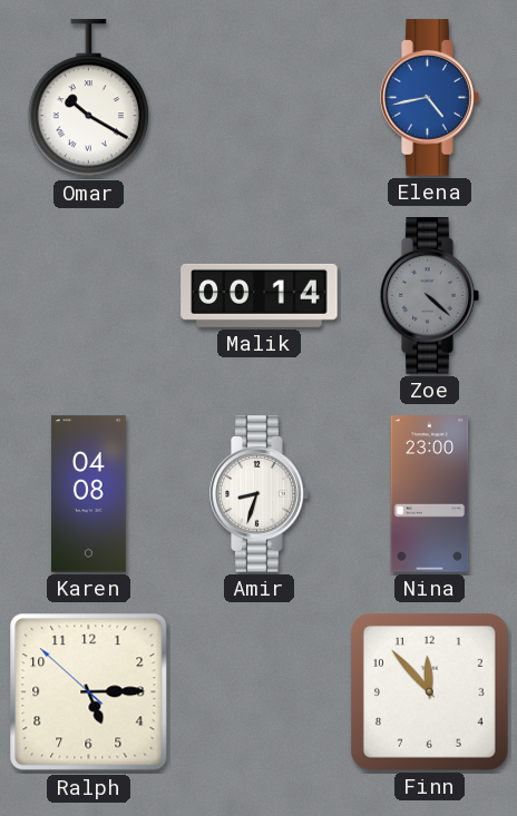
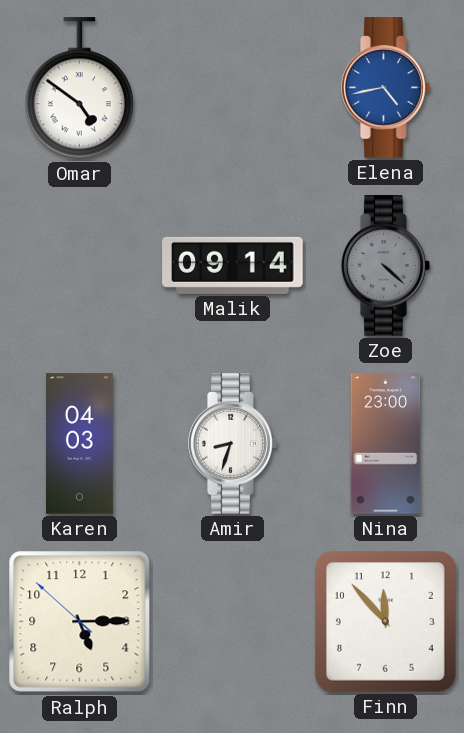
Omar: 10:20 -> 4:51 (79, 88)
Malik: 00:14 -> 09:14 (233, 265)
Karen: 04:08 -> 04:03 (79, 444)
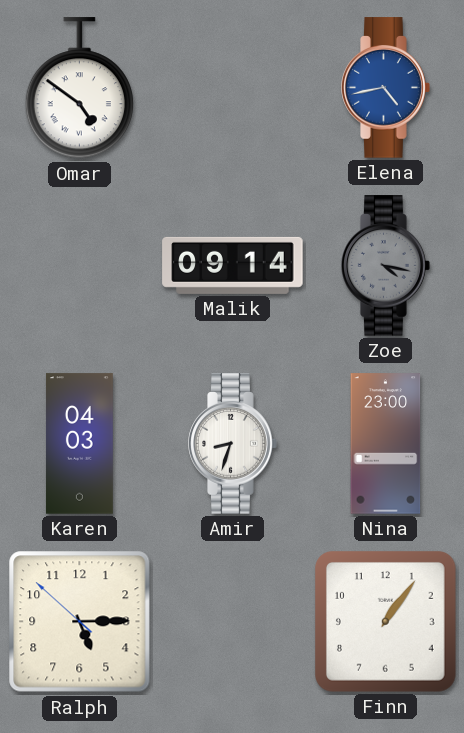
Zoe: 4:22 -> 4:17 (386, 266)
Finn: 11:53 -> 1:06 (385, 621)
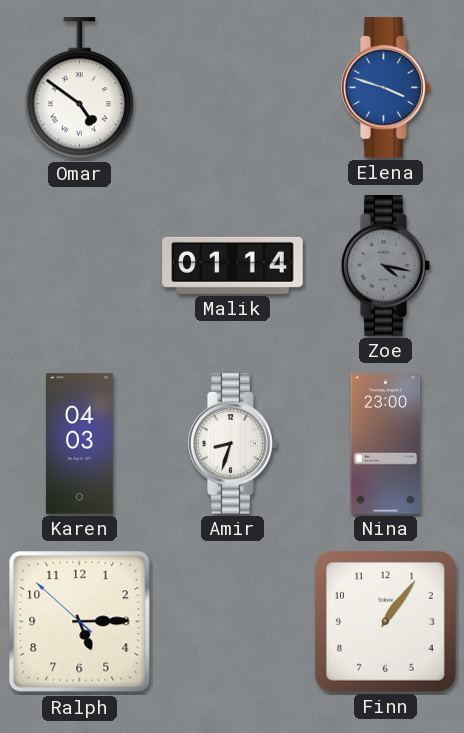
Elena: 4:43 -> 3:48 (386, 88)
Malik: 09:14 -> 01:14 (233, 265)
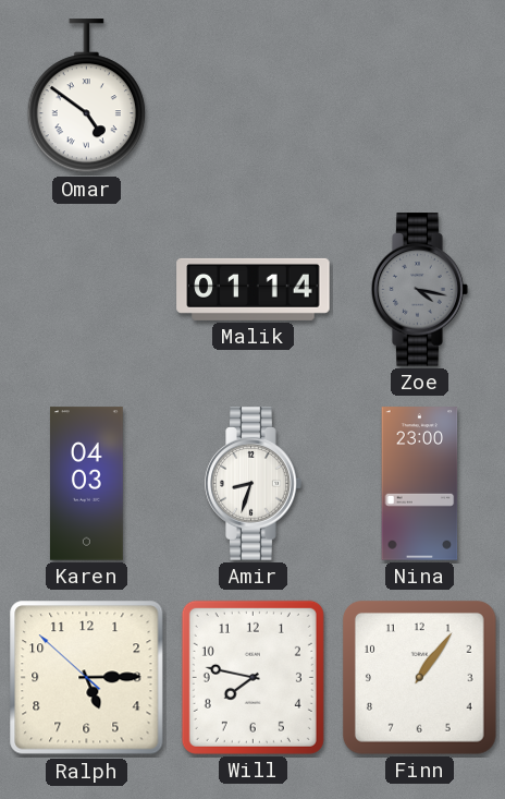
Elena: 3:48 -> none (386, 88)
Will: none -> 7:47 (253, 677)
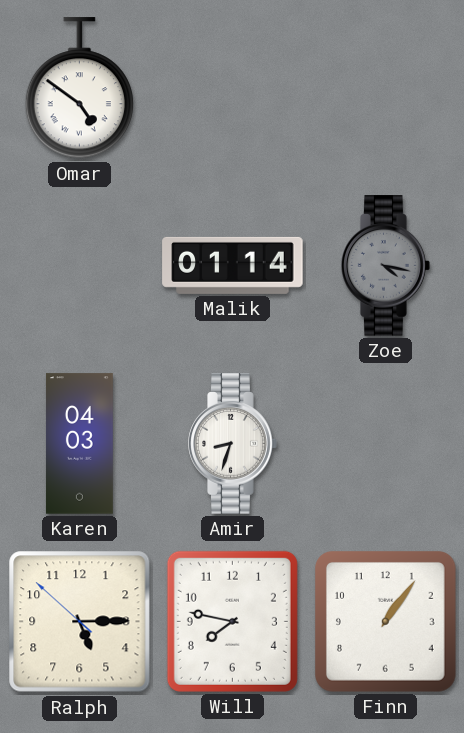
Nina: 23:00 -> none (420, 484)
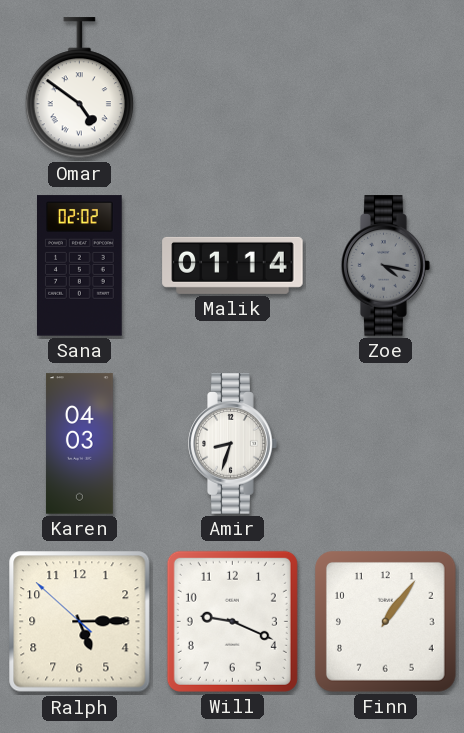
Sana: none -> 02:02 (80, 266)
Will: 7:47 -> 9:19 (232, 621)
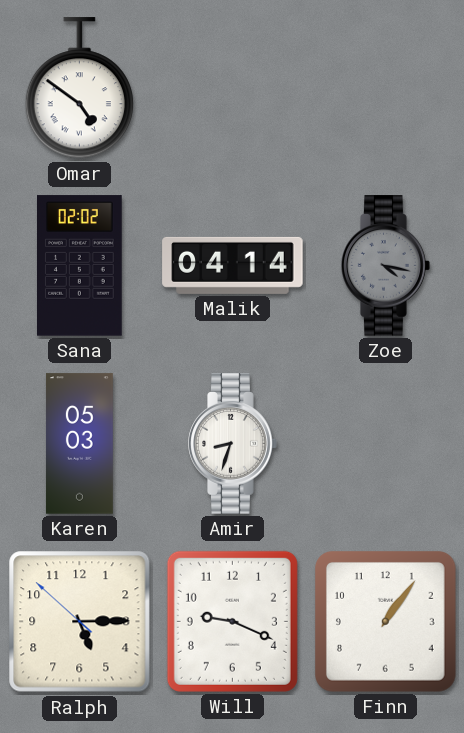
Malik: 01:14 -> 04:14 (233, 265)
Karen: 04:03 -> 05:03 (79, 444)
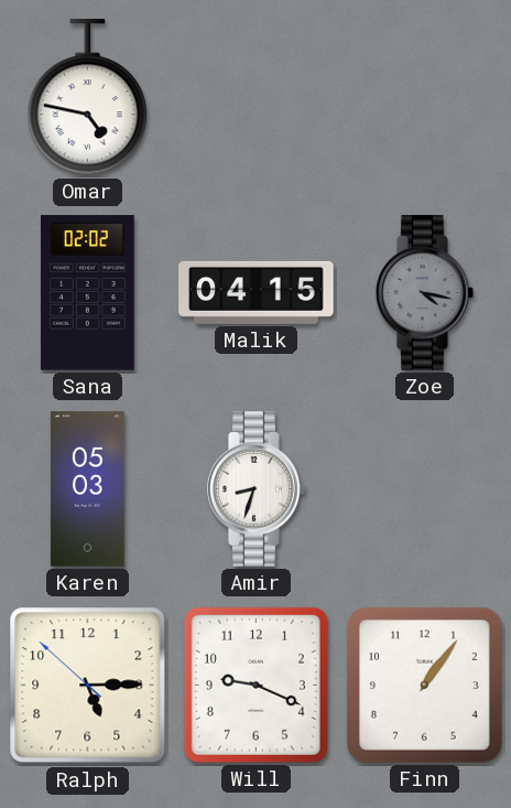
Omar: 4:51 -> 4:47 (87, 97)
Malik: 04:14 -> 04:15 (257, 292)
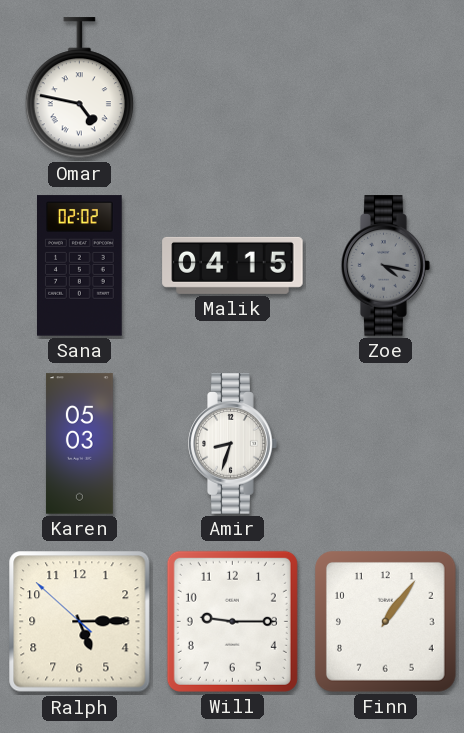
Will: 9:19 -> 9:15 (232, 621)
